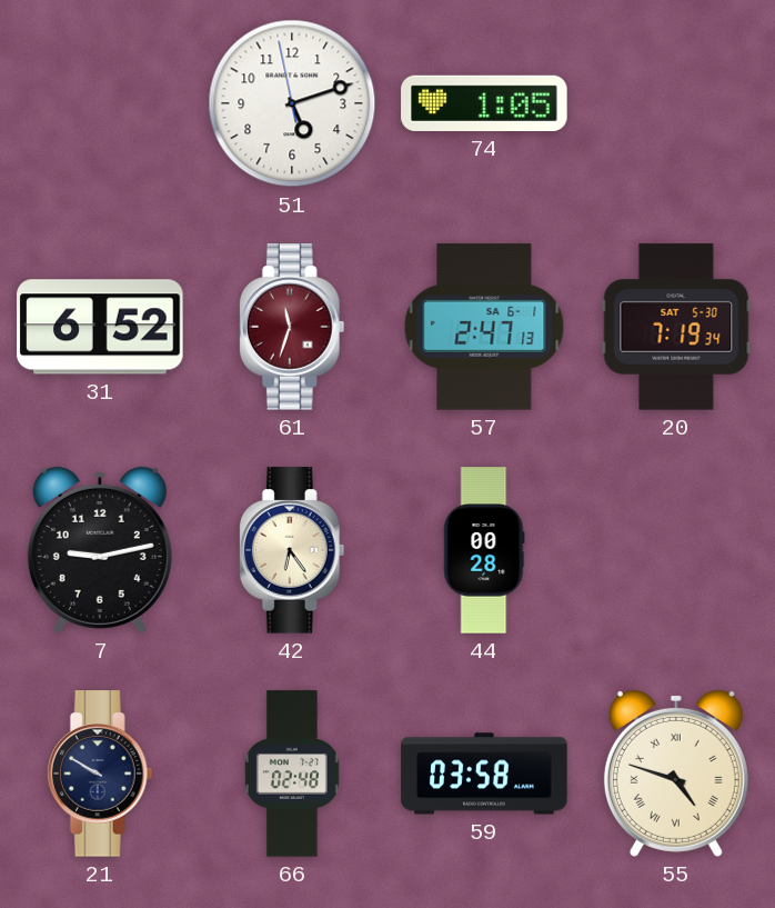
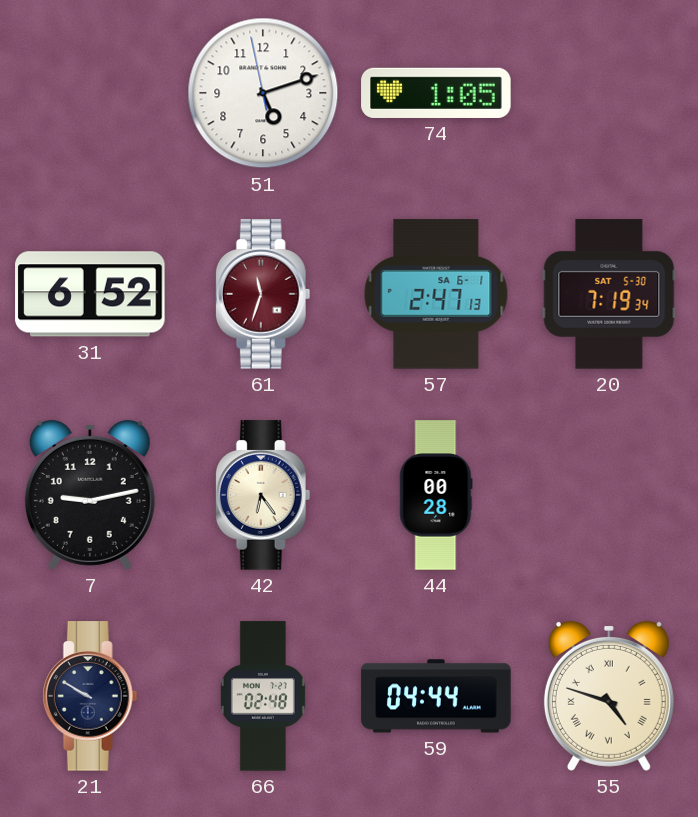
59: 03:58 -> 04:44 (436, 696)
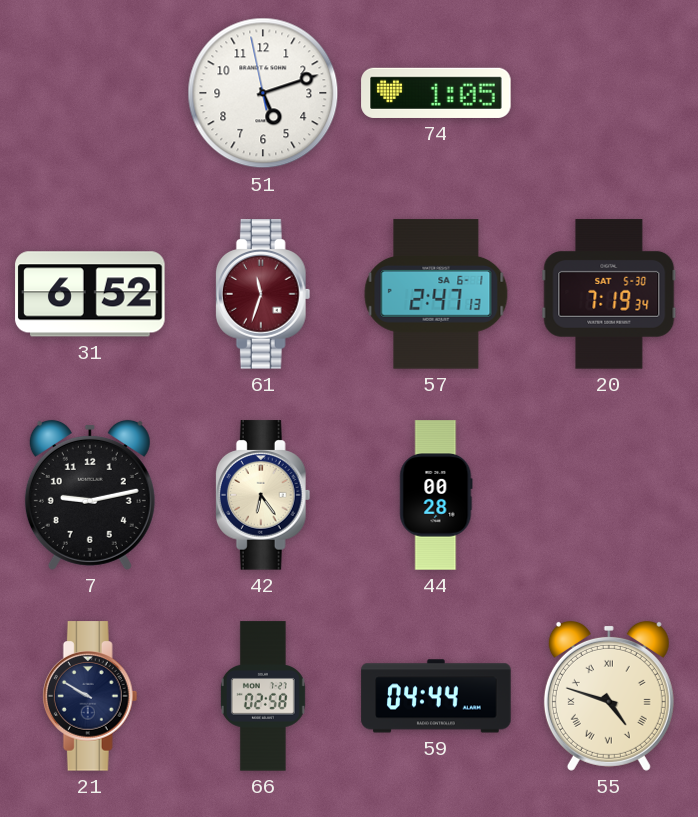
66: 02:48 -> 02:58 (263, 696)
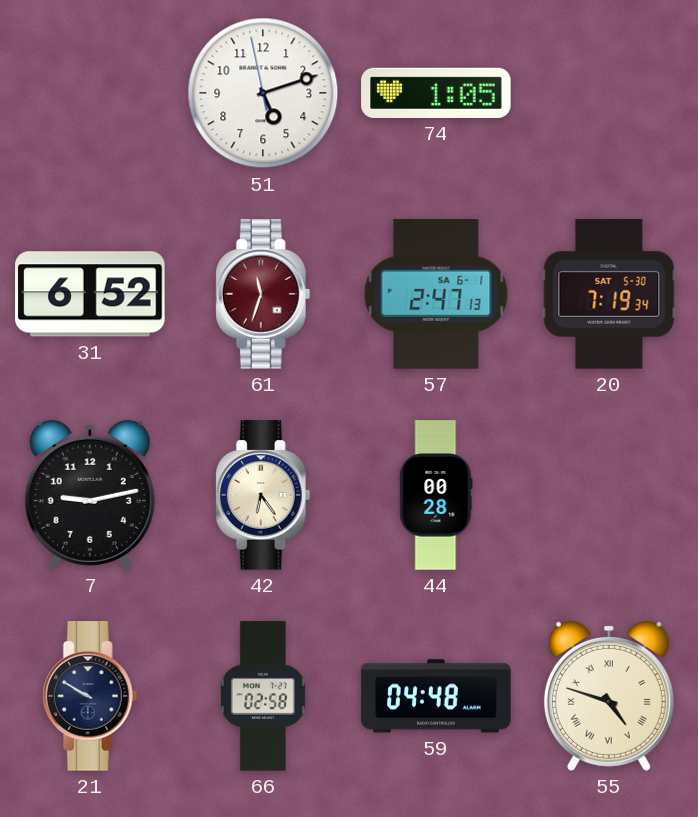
59: 04:44 -> 04:48 (436, 696)
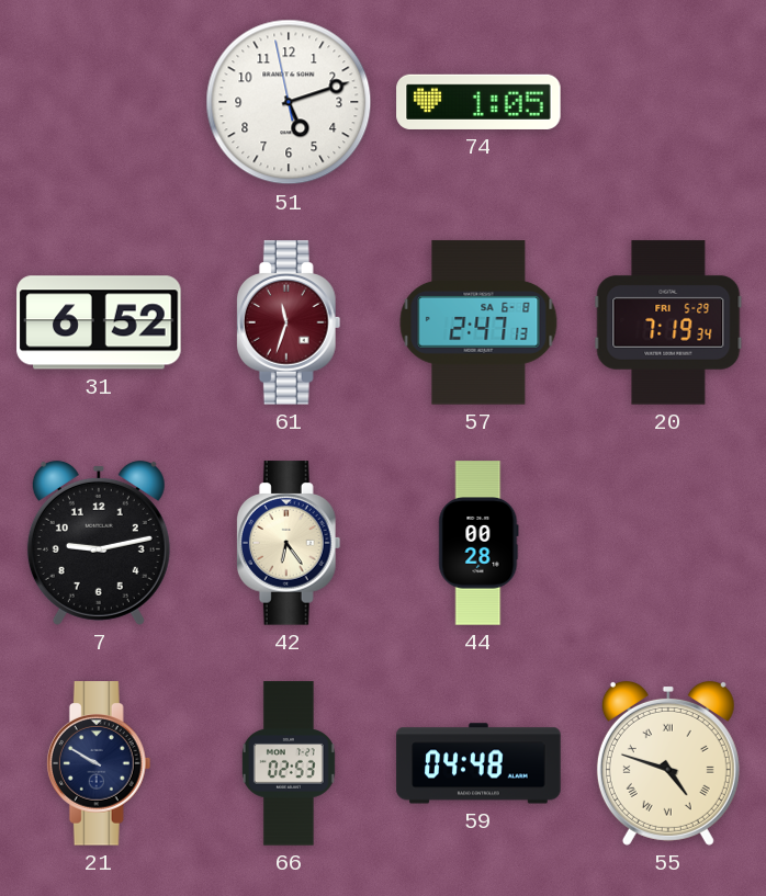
57 date: SA 6-1 -> SA 6-8 (478, 322)
20 date: SAT 5-30 -> FRI 5-29 (668, 322)
66: 02:58 -> 02:53 (289, 763)
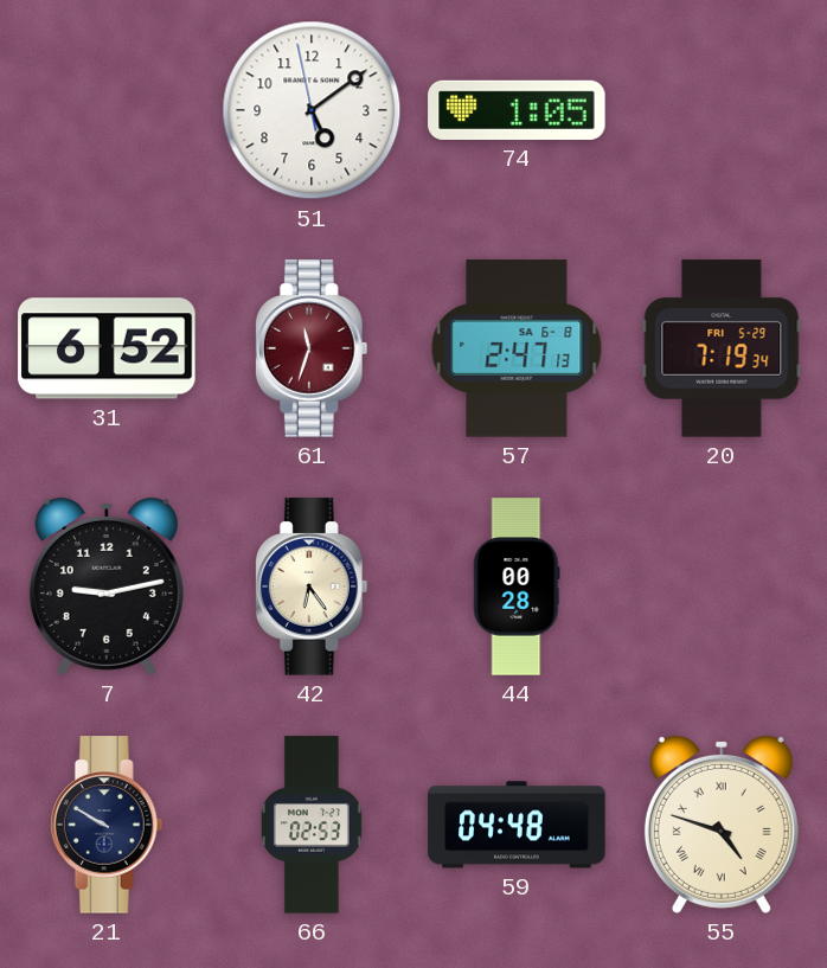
51: 5:11 -> 5:08 (312, 110)
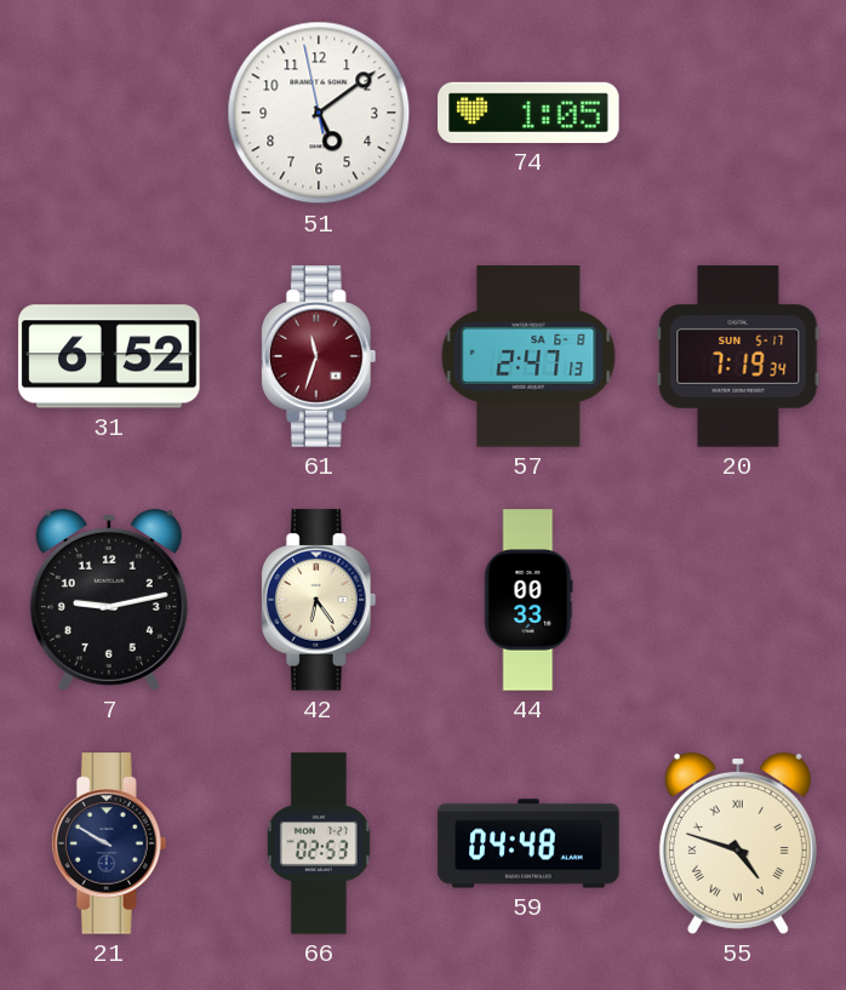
20 date: FRI 5-29 -> SUN 5-17 (738, 356)
44: 00:28 -> 00:33 (528, 600)
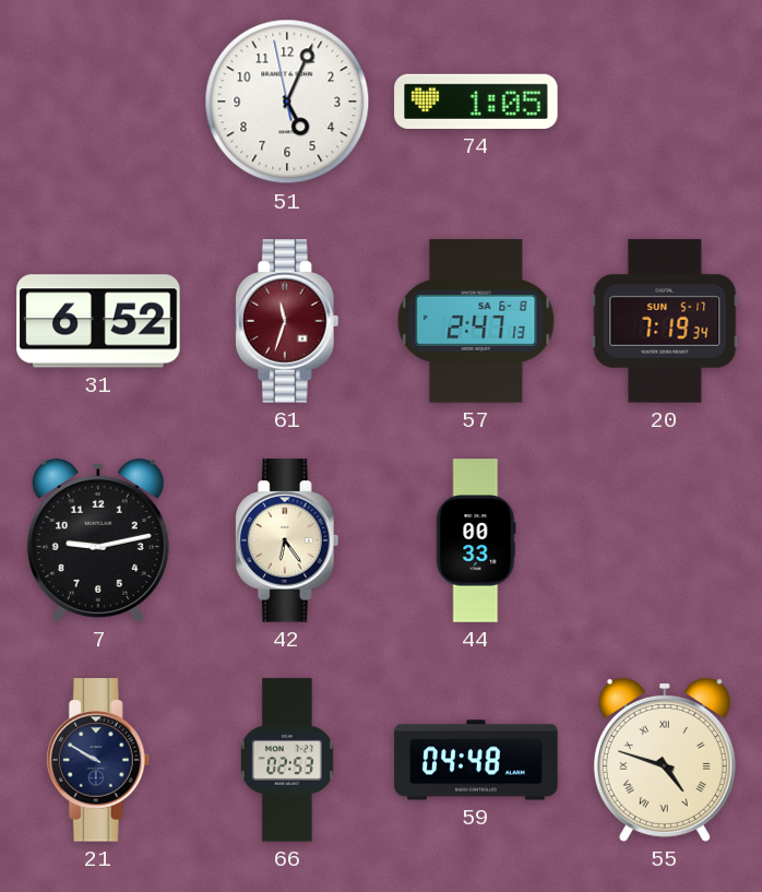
51: 5:08 -> 5:03 (287, 102)
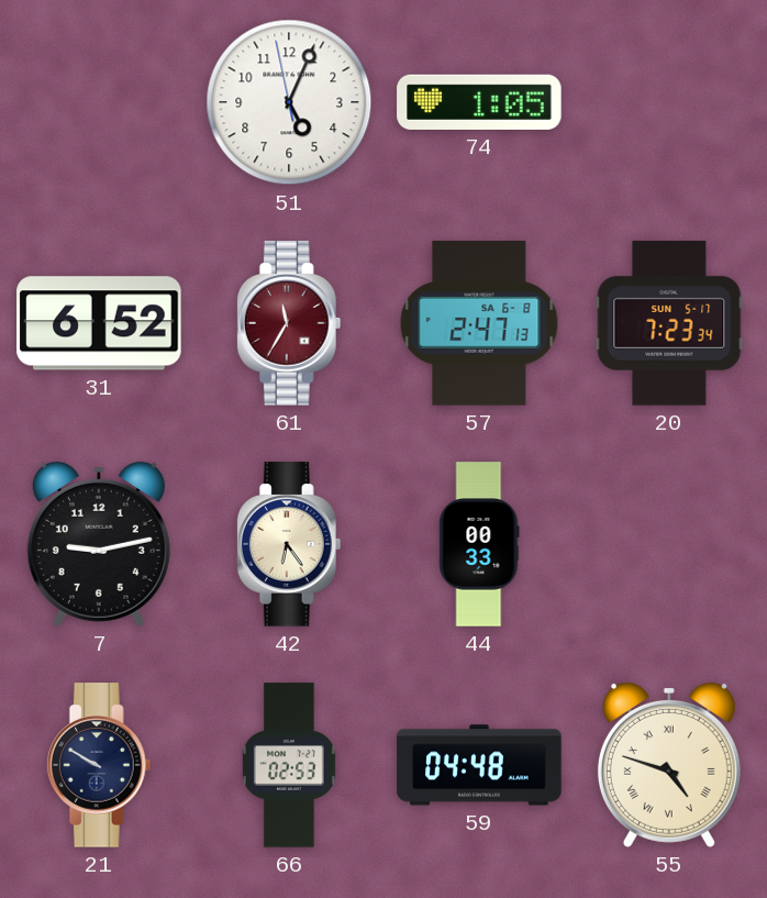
61: 11:33 -> 11:35 (289, 323)
20: 7:19 -> 7:23 (669, 323)
